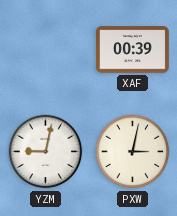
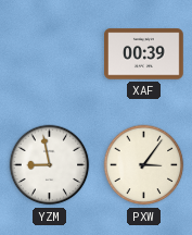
YZM: 9:02 -> 8:58 (50, 165)
PXW: 3:02 -> 3:06 (144, 165)
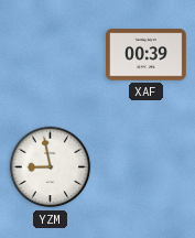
PXW: 3:06 -> none (144, 165)
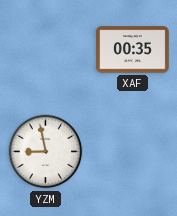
XAF: 00:39 -> 00:35 (133, 50)
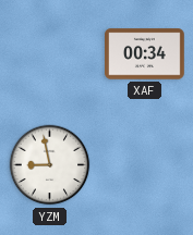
XAF: 00:35 -> 00:34 (145, 54)
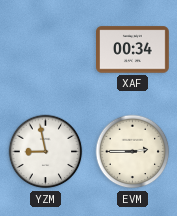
EVM: none -> 2:45 (133, 152)
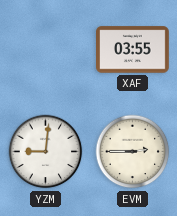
XAF: 00:34 -> 03:55 (133, 50)
YZM: 8:58 -> 9:01 (46, 152)
